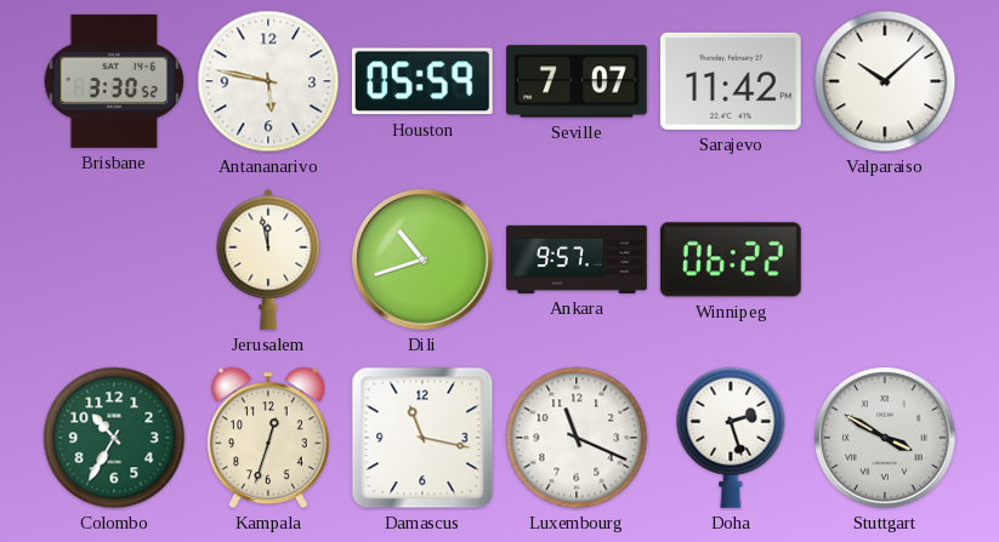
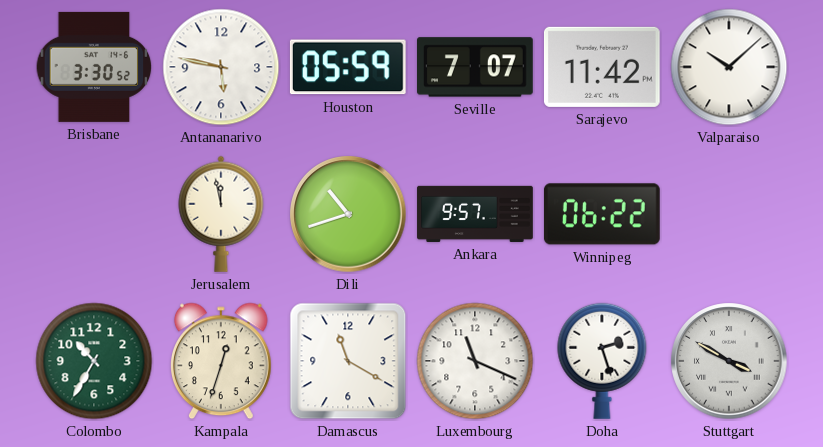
Damascus: 11:17 -> 11:20 (348, 361)
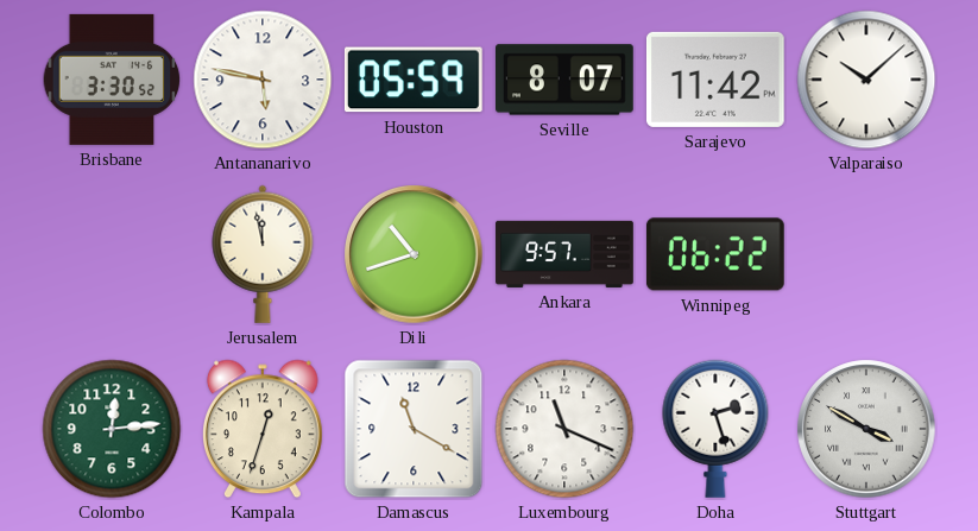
Seville: 7:07 -> 8:07 (566, 80)
Colombo: 10:35 -> 12:14 (112, 429)
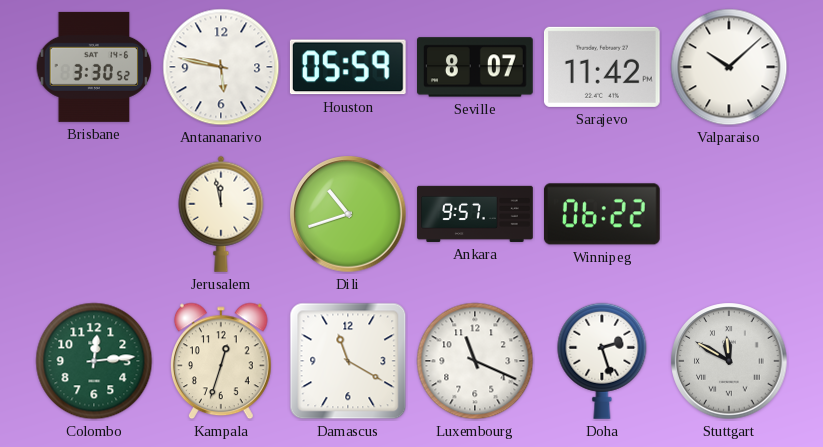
Stuttgart: 3:50 -> 11:50 (729, 361)
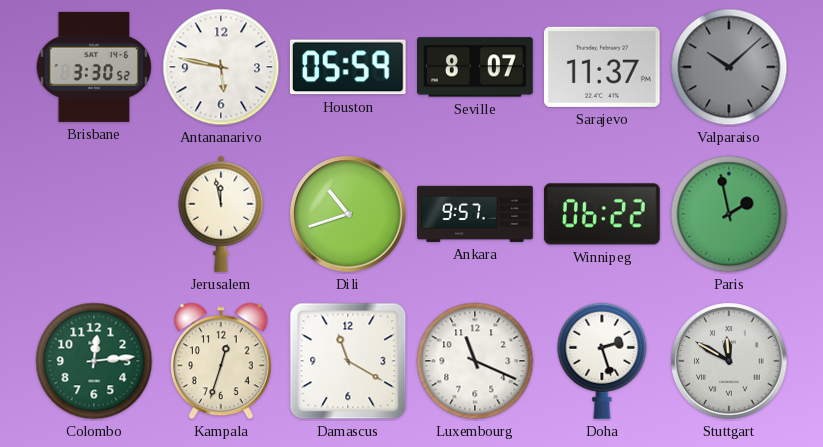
Sarajevo: 11:42 -> 11:37 (602, 67)
Valparaiso dial: white -> grey (729, 67)
Paris: none -> 1:58 (729, 214)
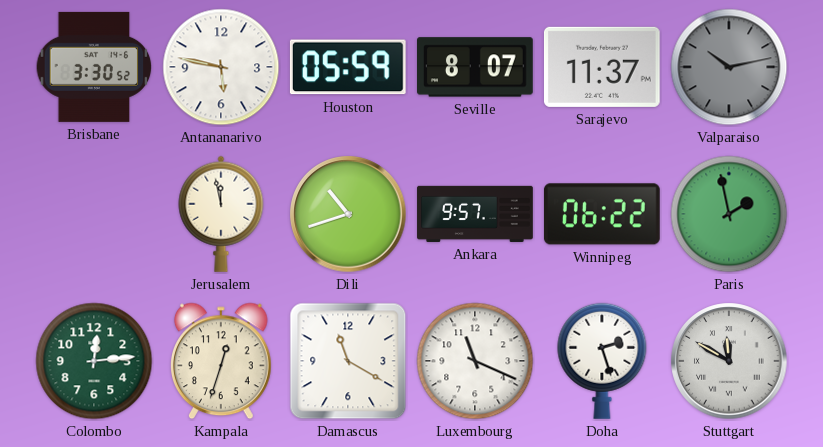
Valparaiso: 10:08 -> 10:13 (729, 67)
